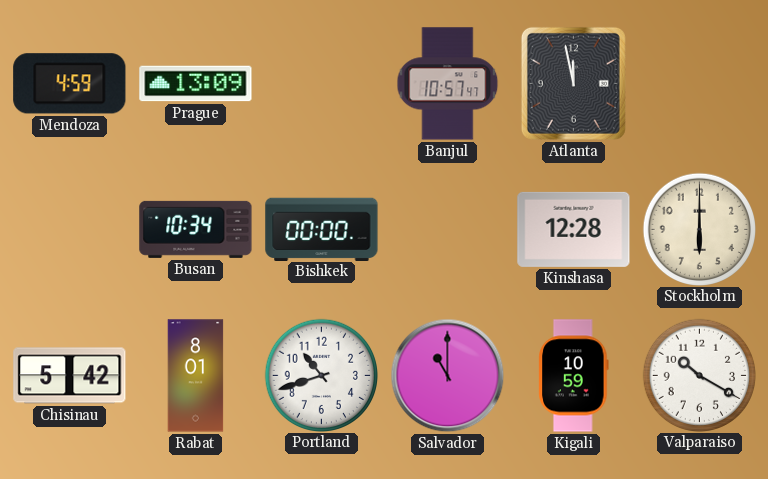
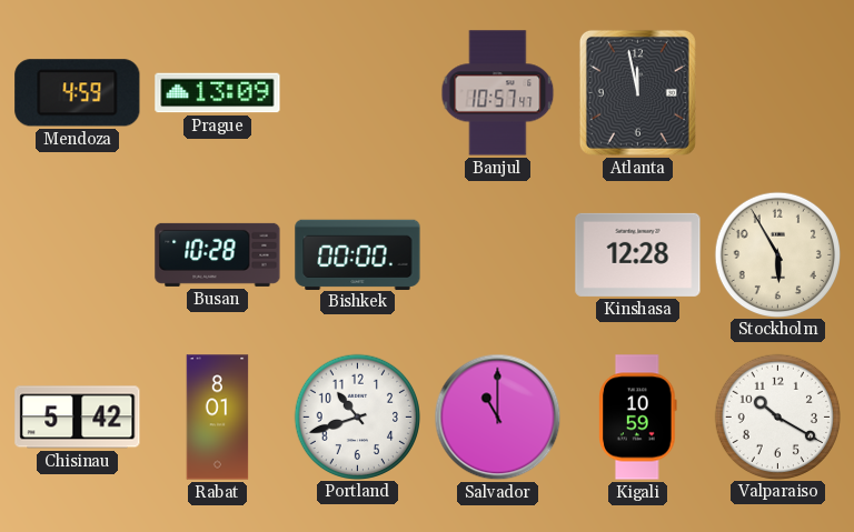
Busan: 10:34 -> 10:28 (218, 254)
Stockholm: 6:00 -> 5:55 (777, 254)
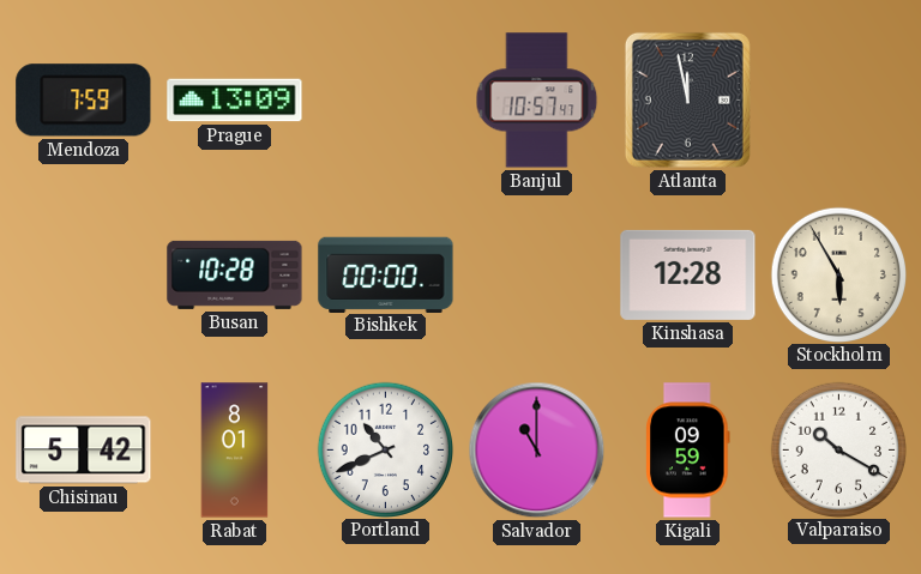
Mendoza: 4:59 -> 7:59 (84, 101)
Portland: 10:42 -> 10:41 (385, 449)
Kigali: 10:59 -> 09:59 (688, 451)
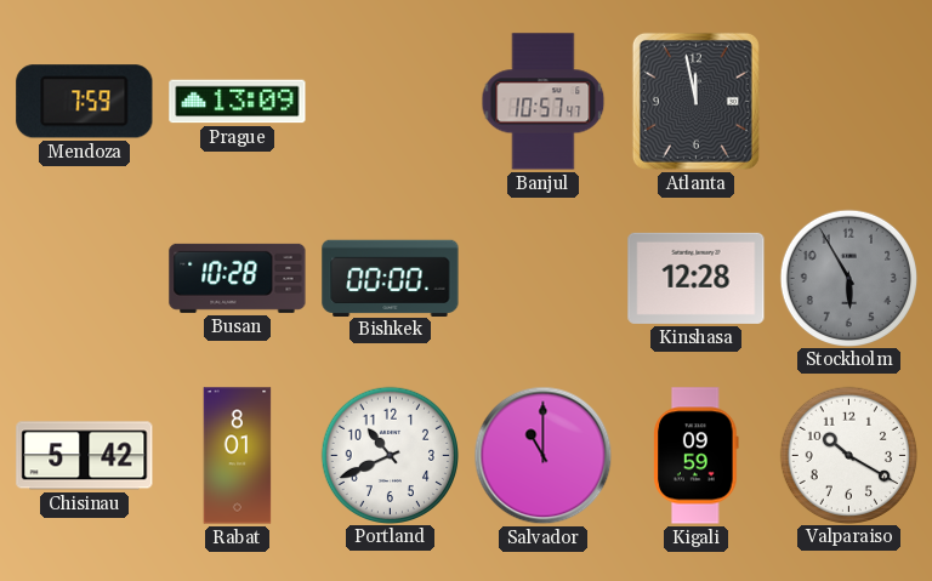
Stockholm dial: cream -> grey (848, 278)
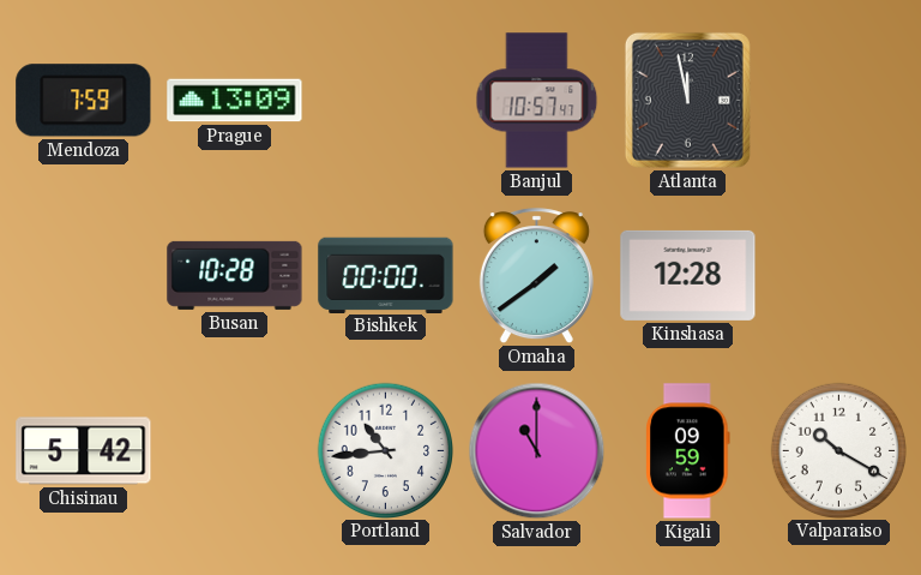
Omaha: none -> 1:39 (536, 276)
Stockholm: 5:55 -> none (848, 278)
Rabat: 8:01 -> none (238, 456)
Portland: 10:41 -> 10:44 (385, 450)
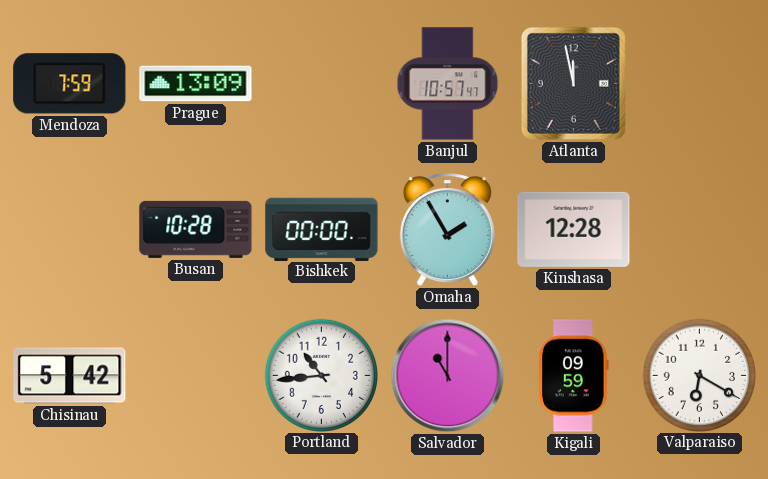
Omaha: 1:39 -> 1:55 (447, 230)
Valparaiso: 10:20 -> 6:20 (699, 375)
